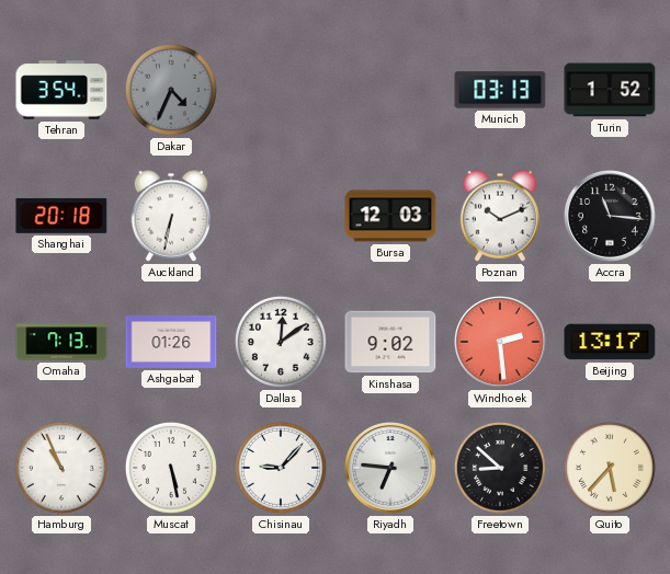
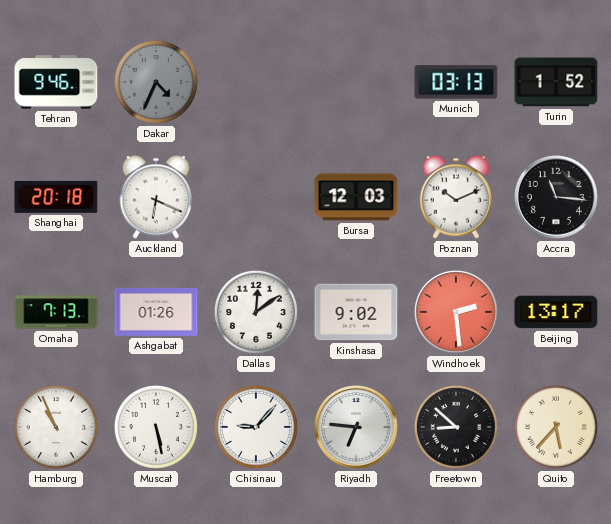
Tehran: 3:54 -> 9:46 (56, 82)
Auckland: 6:32 -> 6:19 (156, 197)
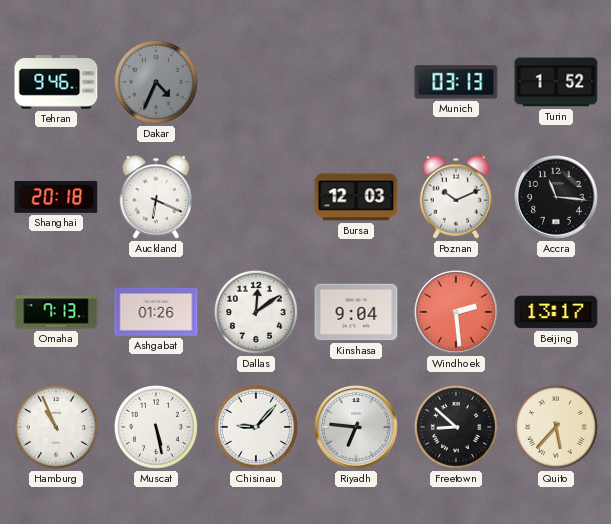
Kinshasa: 9:02 -> 9:04 (356, 312)
